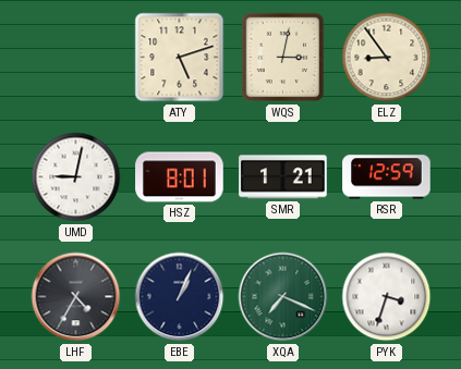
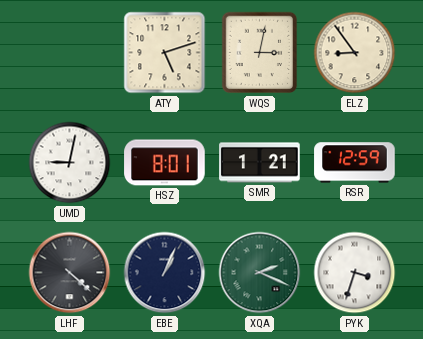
LHF: 4:35 -> 4:22 (70, 273)
XQA: 7:19 -> 2:19 (260, 273)
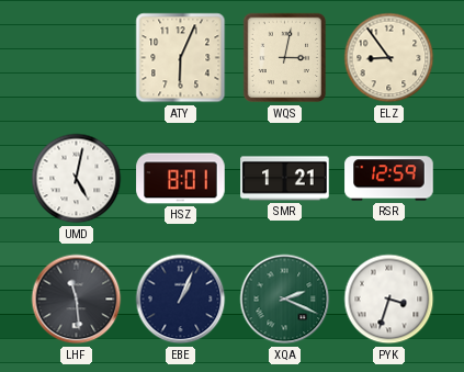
ATY: 5:12 -> 6:04 (181, 58)
UMD: 9:02 -> 5:02 (77, 179)
LHF: 4:22 -> 11:29 (77, 300)
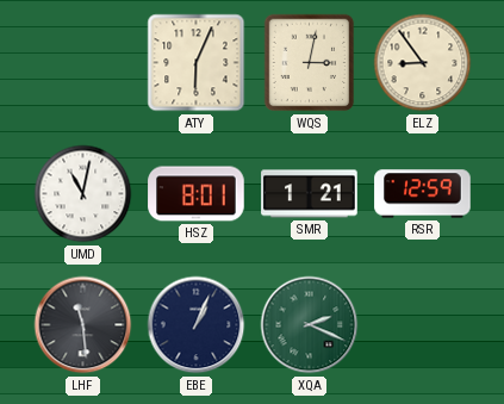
UMD: 5:02 -> 11:02 (83, 194)
PYK: 3:33 -> none (389, 300)
